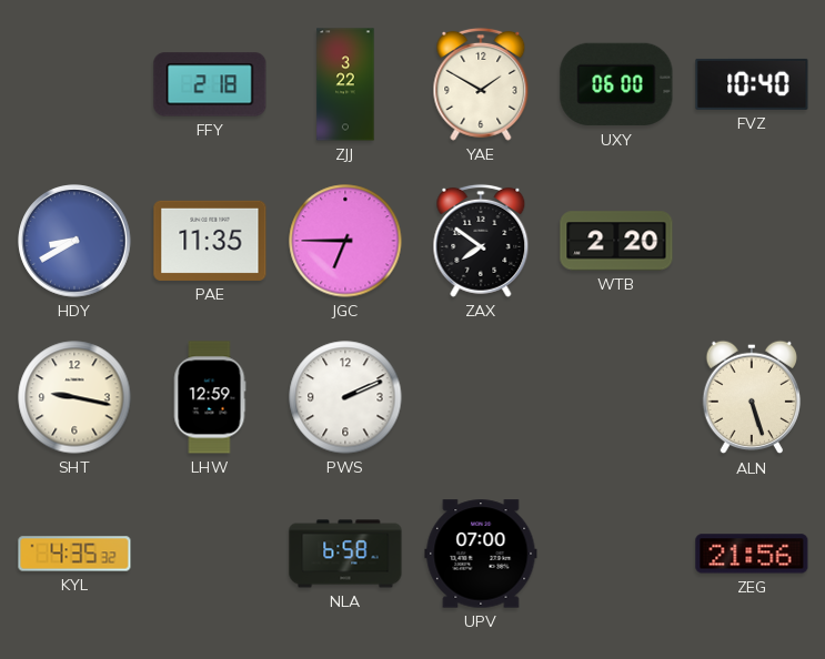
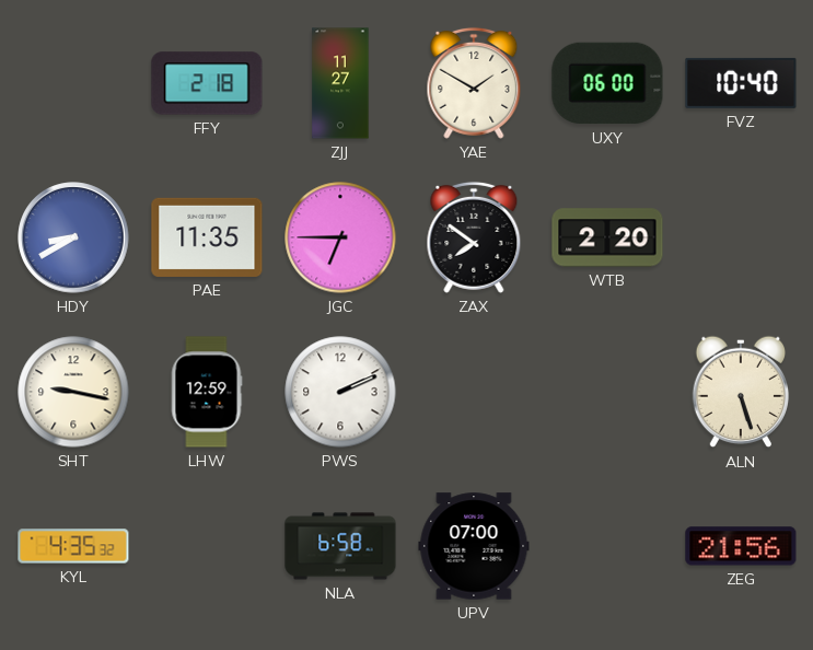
ZJJ: 3:22 -> 11:27 (340, 83)
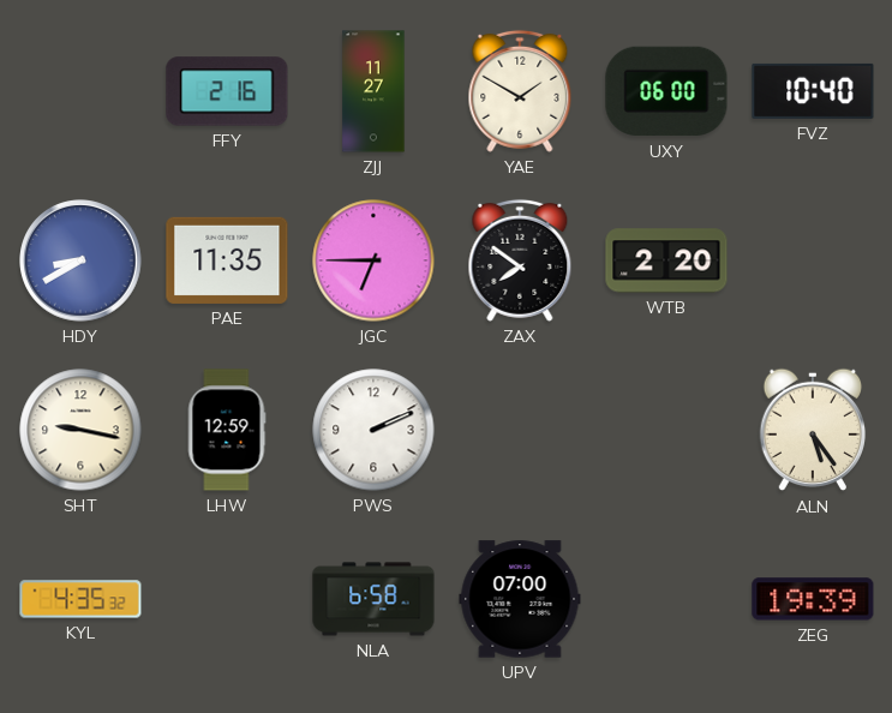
FFY: 2:18 -> 2:16 (227, 91)
ALN: 5:27 -> 5:24 (813, 430)
ZEG: 21:56 -> 19:39 (813, 599)
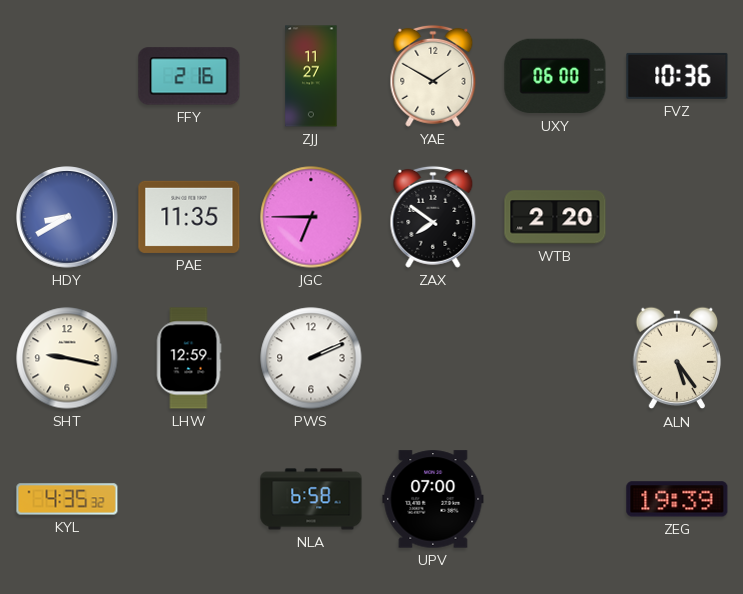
FVZ: 10:40 -> 10:36 (677, 76)
